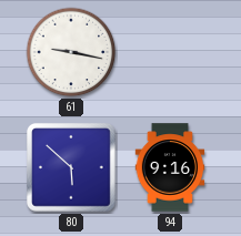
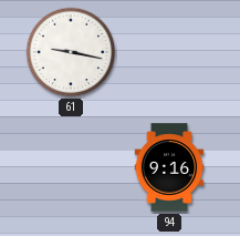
80: 5:52 -> none (72, 168)
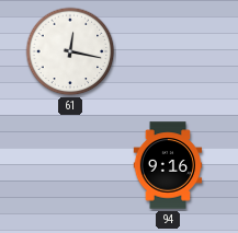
61: 9:17 -> 12:17 (70, 51)
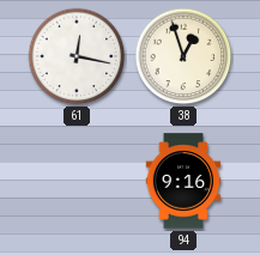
38: none -> 12:57 (183, 56)
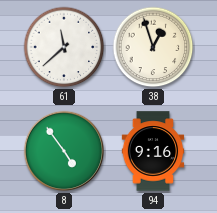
61: 12:17 -> 11:38 (64, 47)
8: none -> 4:54 (64, 151)
